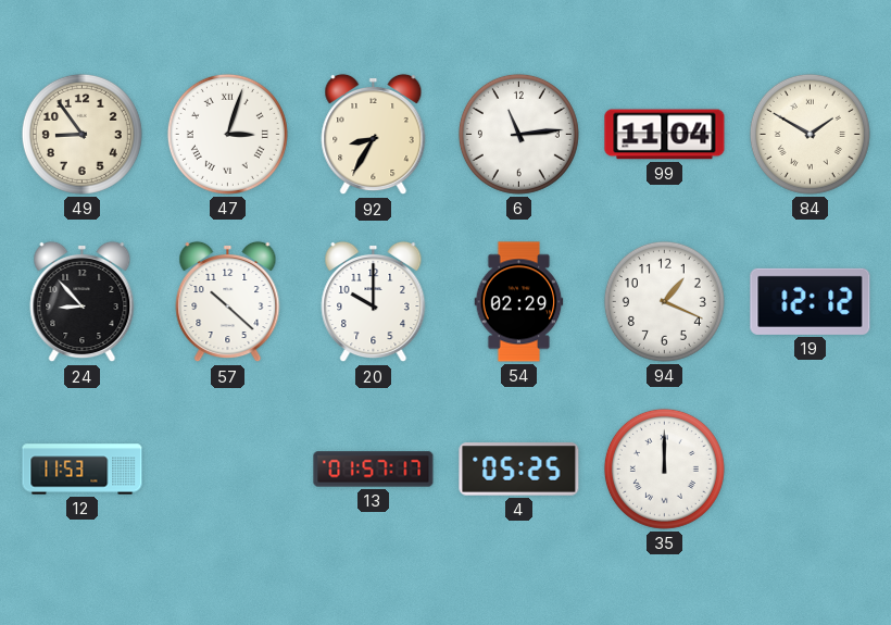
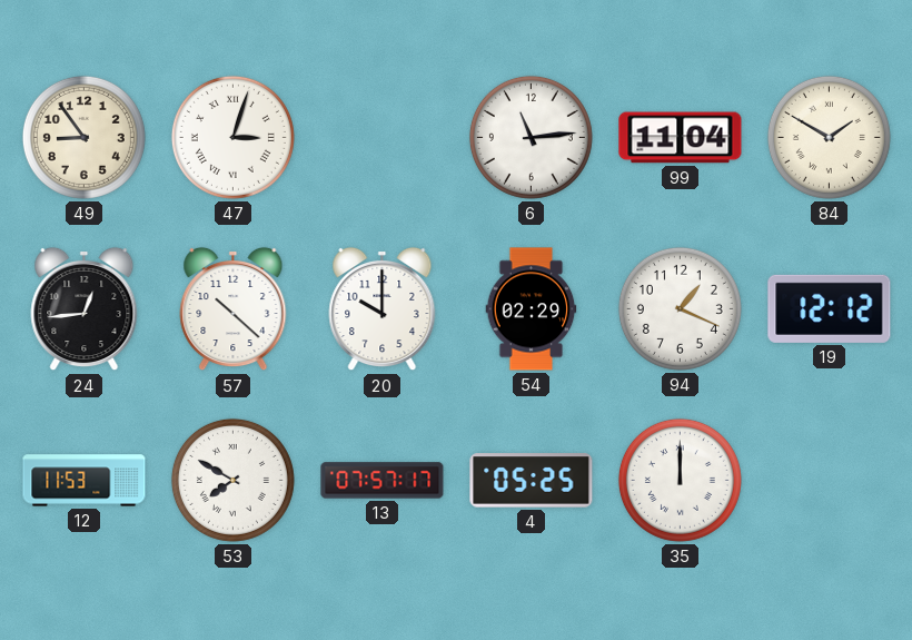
92: 8:35 -> none (374, 135)
24: 8:53 -> 12:44 (85, 309)
53: none -> 7:50 (232, 480)
13: 01:57 -> 07:57 (383, 481)
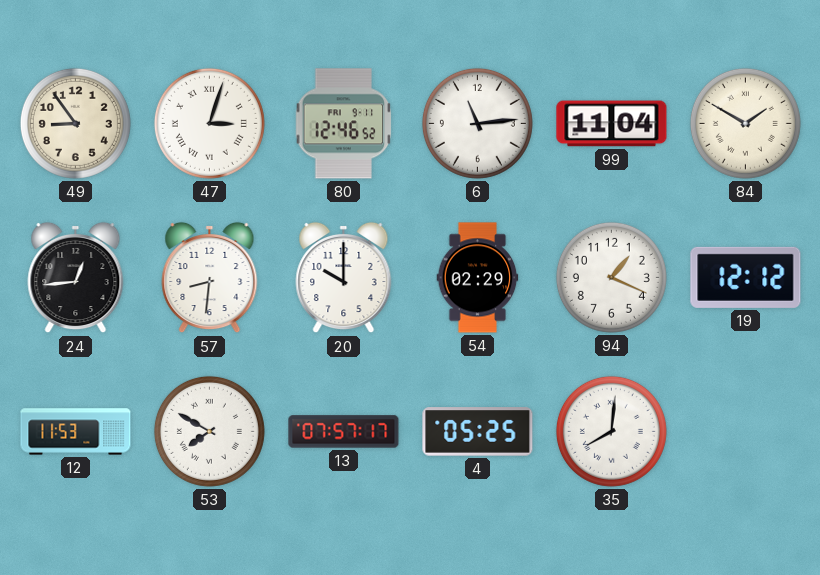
80: none -> 12:46 (344, 124)
57: 10:22 -> 8:31 (210, 278)
35: 12:00 -> 8:01 (611, 431)
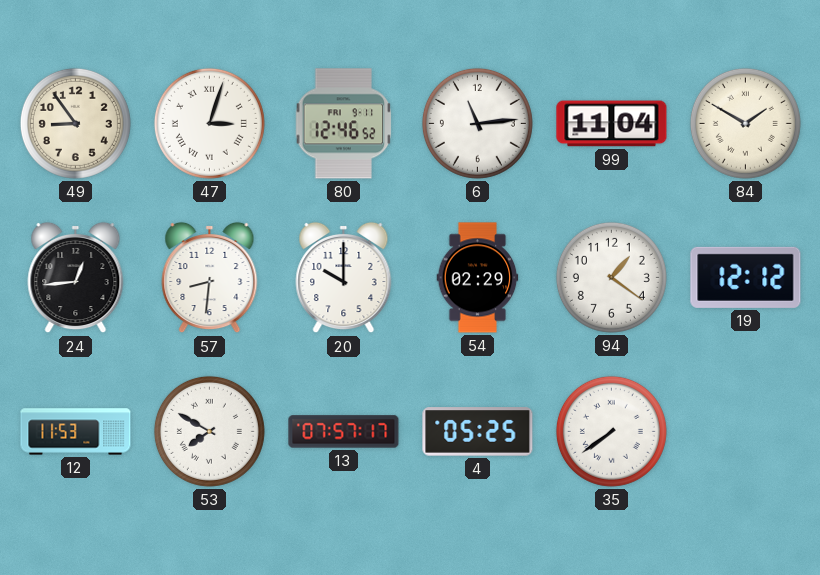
94: 1:19 -> 1:21 (611, 277)
35: 8:01 -> 7:39 (611, 431)
